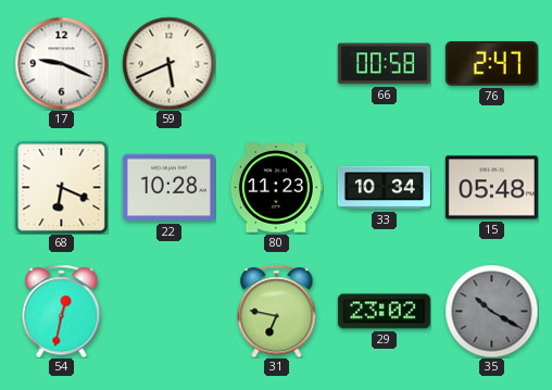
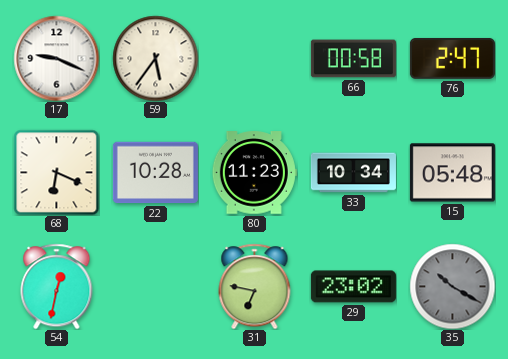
59: 5:41 -> 5:36 (155, 58)
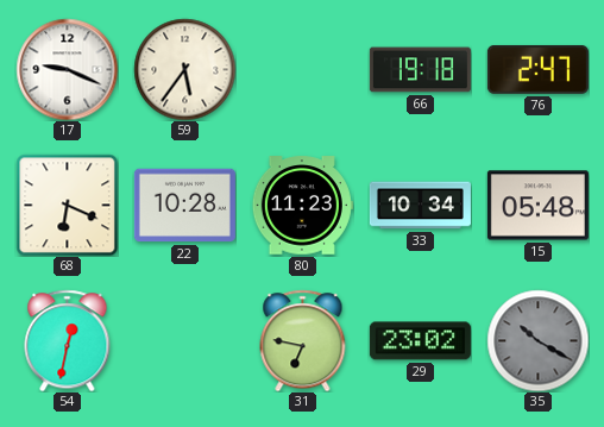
66: 00:58 -> 19:18 (420, 70)
